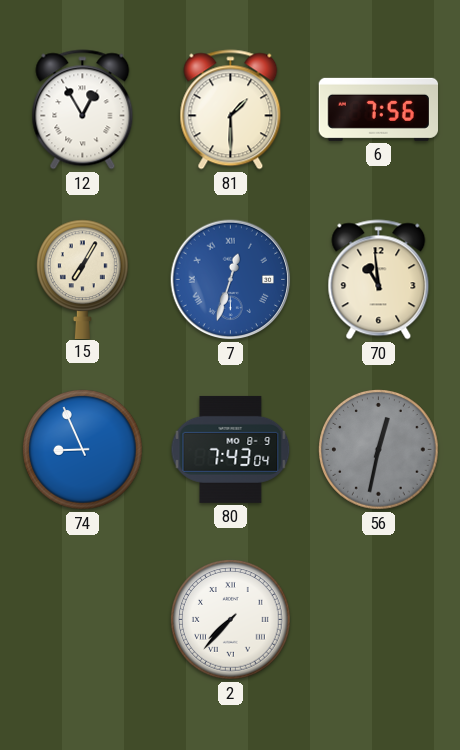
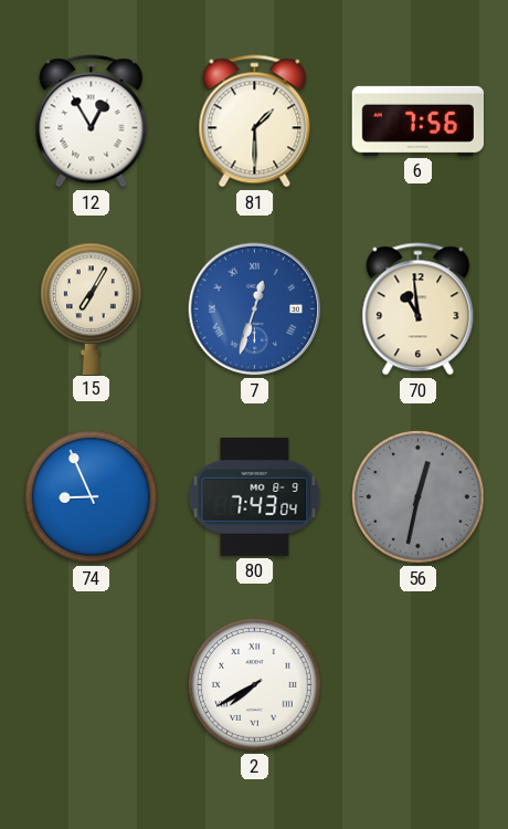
2: 7:37 -> 7:40 (255, 685)
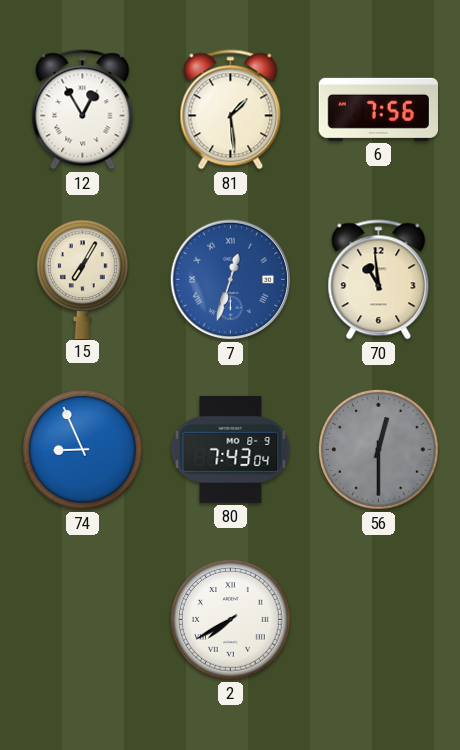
81: 1:30 -> 1:29 (231, 110)
56: 12:32 -> 12:30 (379, 450)
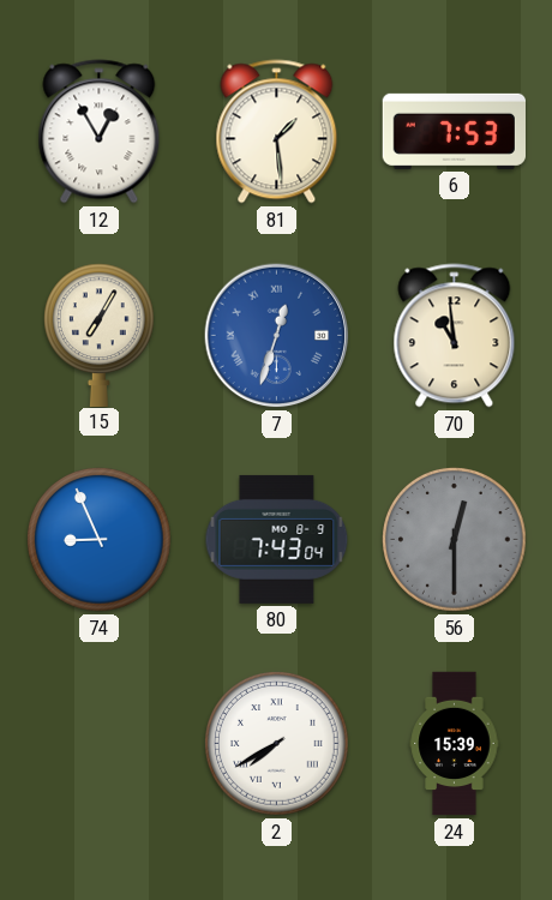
6: 7:56 -> 7:53 (454, 131)
24: none -> 15:39 (455, 744)
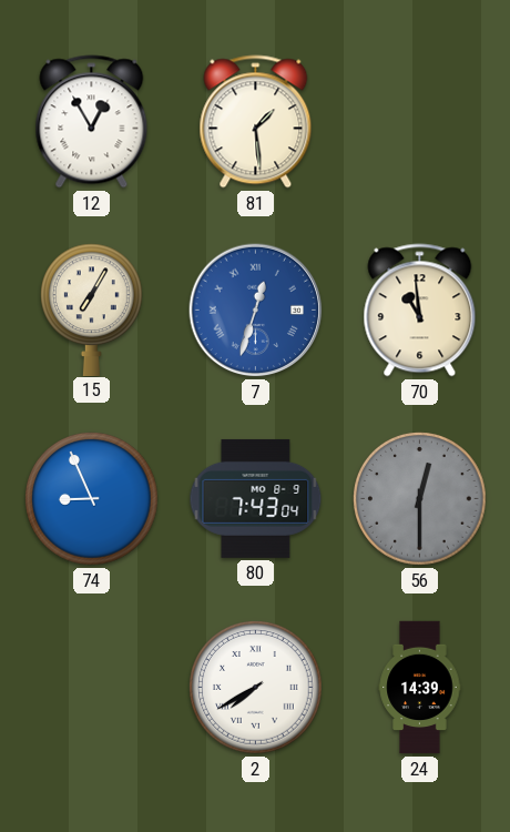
6: 7:53 -> none (454, 131)
24: 15:39 -> 14:39 (420, 688)
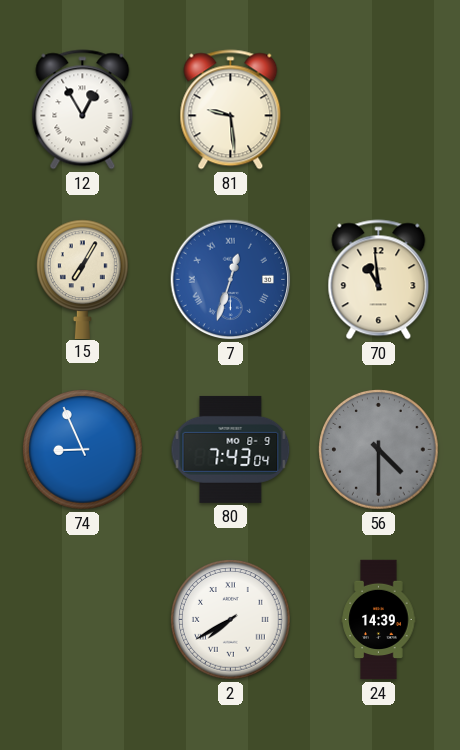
81: 1:29 -> 9:29 (231, 110)
56: 12:30 -> 4:30 (379, 450)
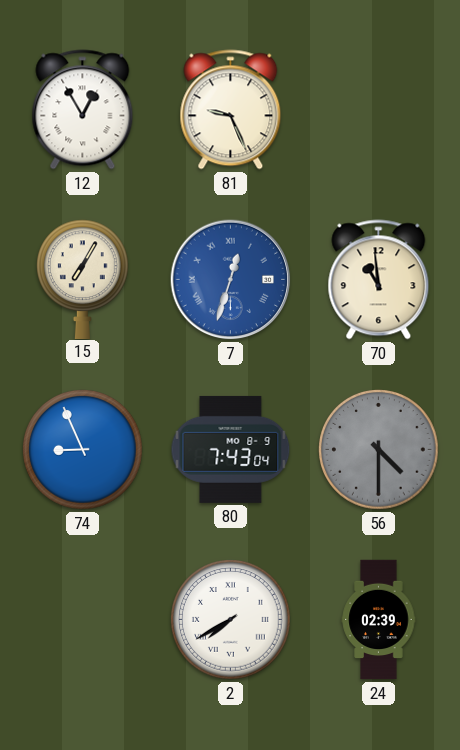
81: 9:29 -> 9:26 (231, 110)
24: 14:39 -> 02:39 (379, 620)
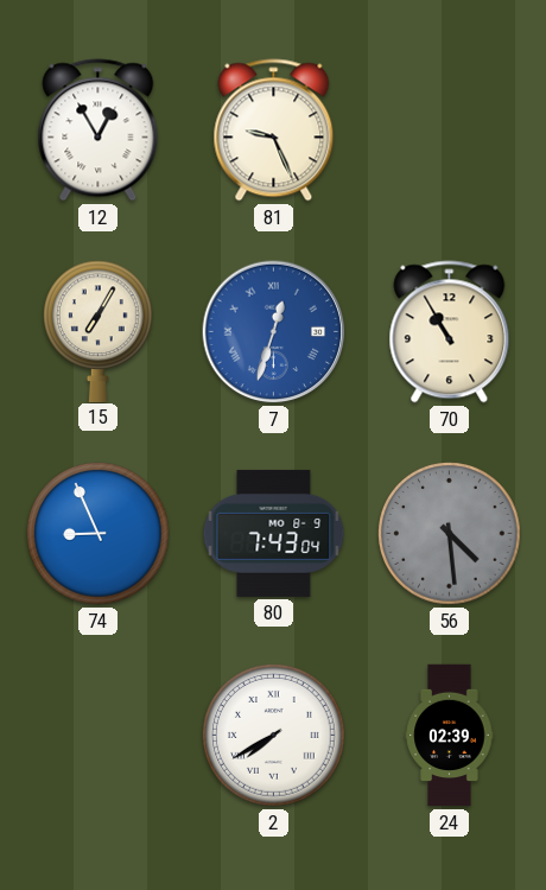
70: 10:59 -> 10:55 (450, 332)
56: 4:30 -> 4:29 (450, 534)
